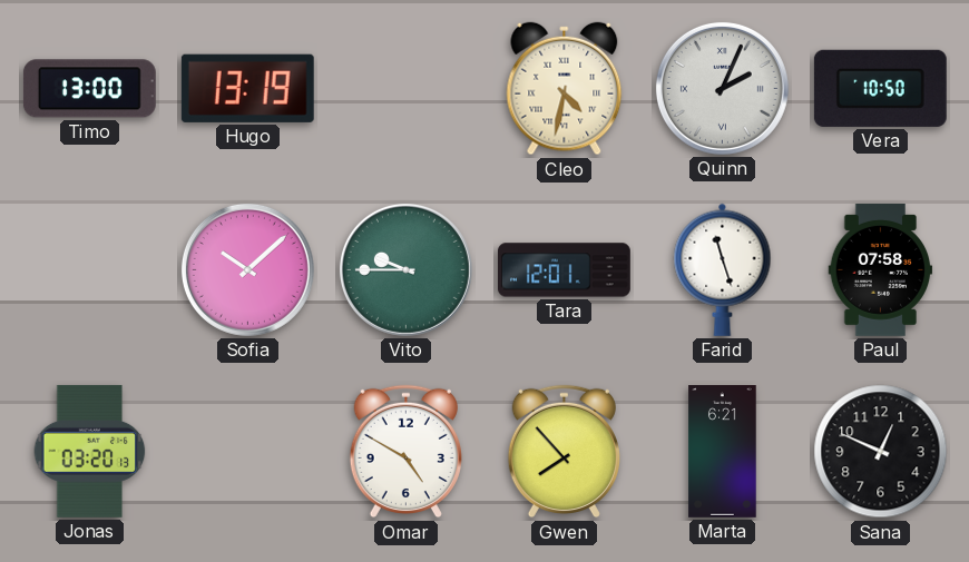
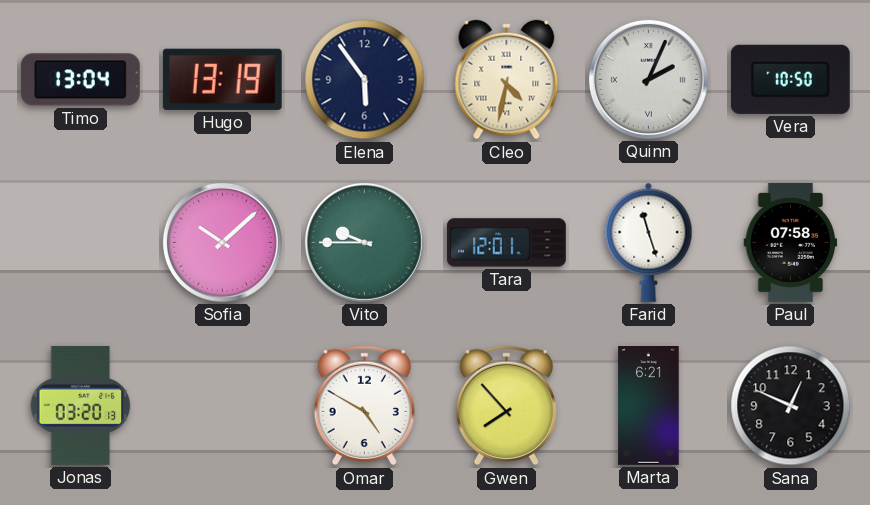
Timo: 13:00 -> 13:04 (80, 80)
Elena: none -> 5:54 (365, 80)
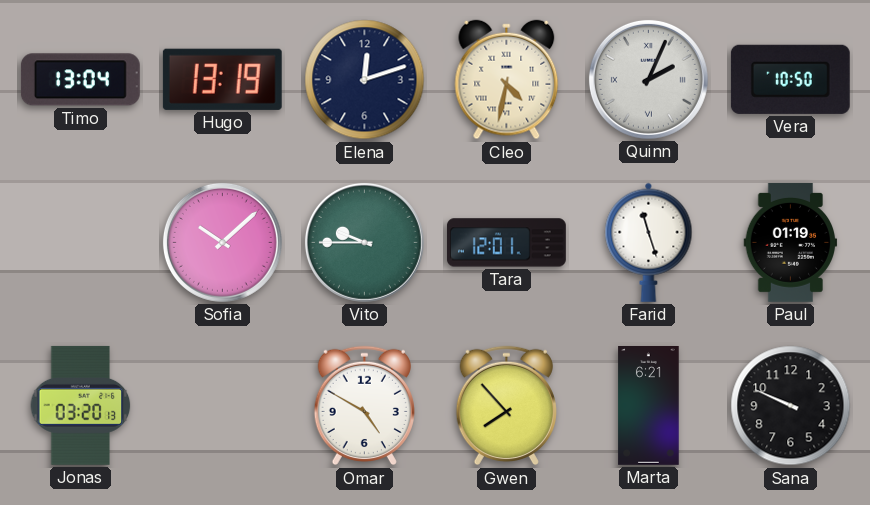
Elena: 5:54 -> 12:12 (365, 80)
Paul: 07:58 -> 01:19 (791, 242)
Sana: 12:49 -> 9:49 (791, 406)
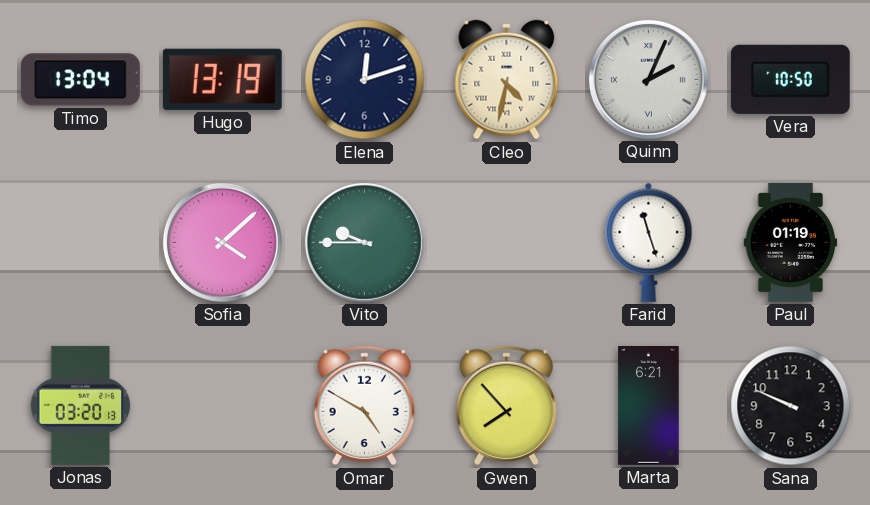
Sofia: 10:08 -> 4:08 (222, 242)
Tara: 12:01 -> none (506, 243)
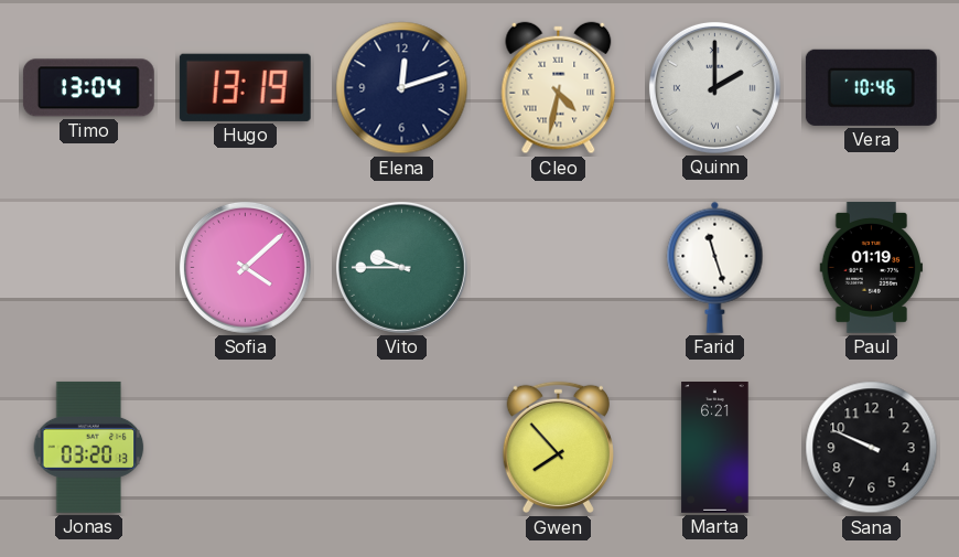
Quinn: 2:04 -> 2:00 (714, 87)
Vera: 10:50 -> 10:46 (871, 87)
Omar: 4:50 -> none (364, 406)
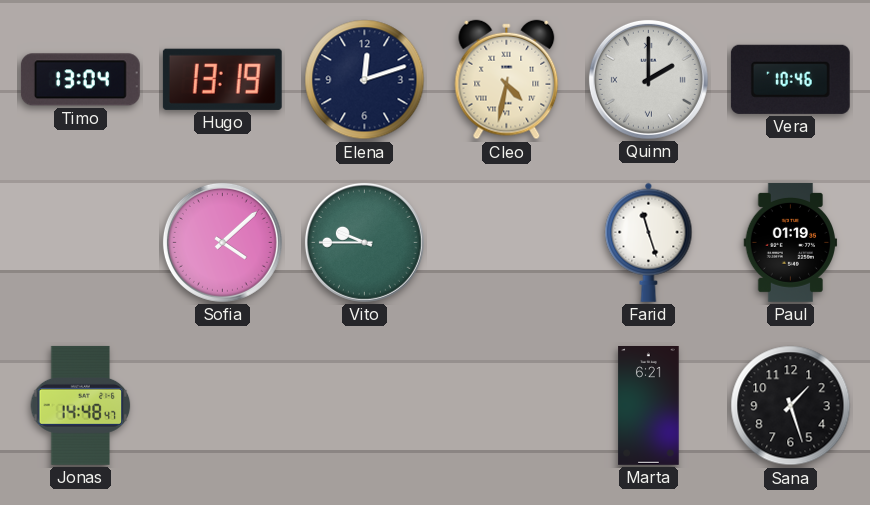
Jonas: 03:20 -> 14:48 (81, 405)
Gwen: 7:53 -> none (558, 448)
Sana: 9:49 -> 1:27 (791, 406)
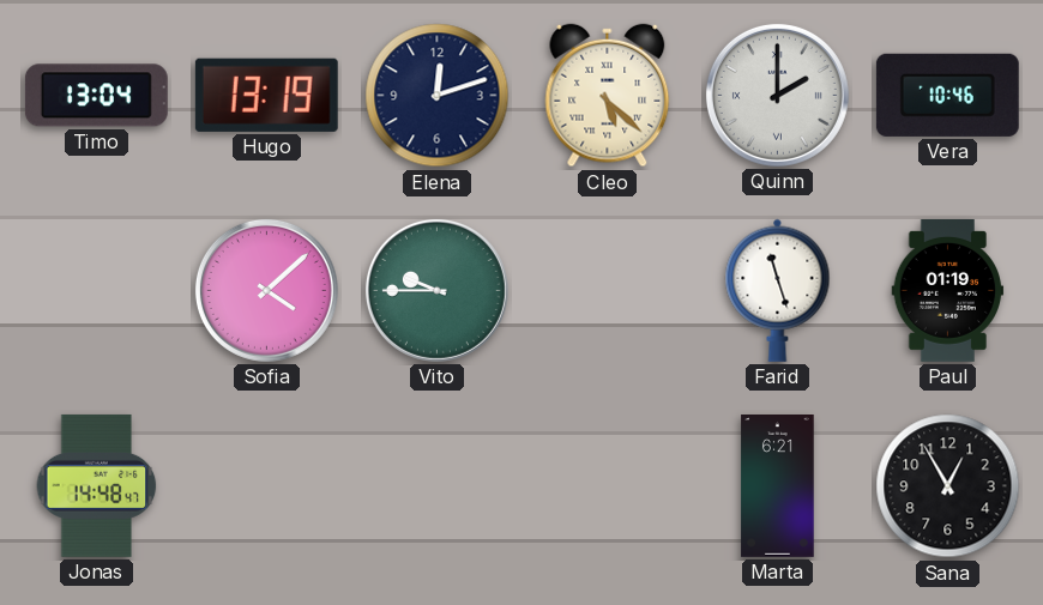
Cleo: 4:32 -> 5:22 (608, 96)
Sana: 1:27 -> 12:55 (948, 486)
